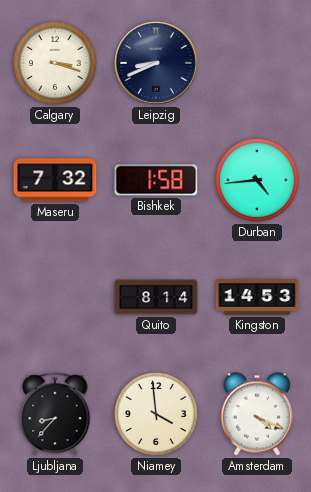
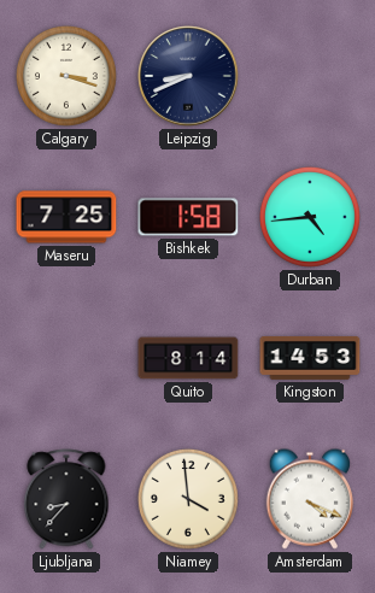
Maseru: 7:32 -> 7:25 (66, 217)
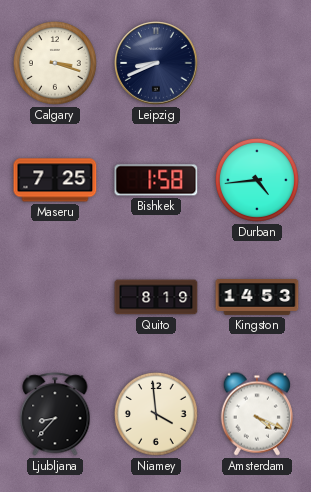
Quito: 8:14 -> 8:19 (156, 297)
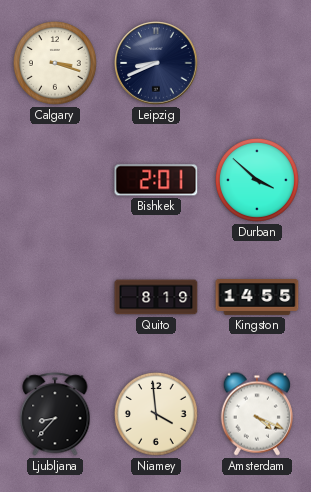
Maseru: 7:25 -> none (55, 180)
Bishkek: 1:58 -> 2:01 (156, 180)
Durban: 4:44 -> 3:52 (257, 180)
Kingston: 14:53 -> 14:55 (257, 297)
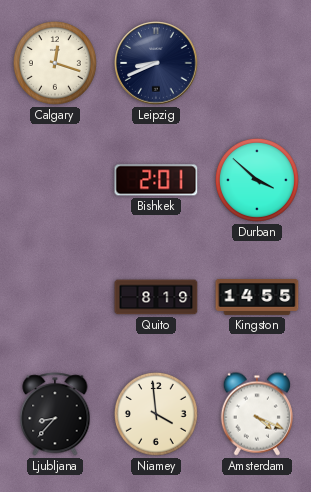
Calgary: 3:18 -> 12:18 (55, 63)
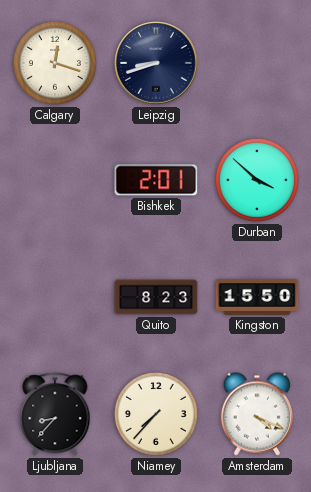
Leipzig: 8:41 -> 8:42 (156, 63)
Quito: 8:19 -> 8:23 (156, 297)
Kingston: 14:55 -> 15:50 (257, 297)
Niamey: 3:59 -> 7:37 (156, 414)
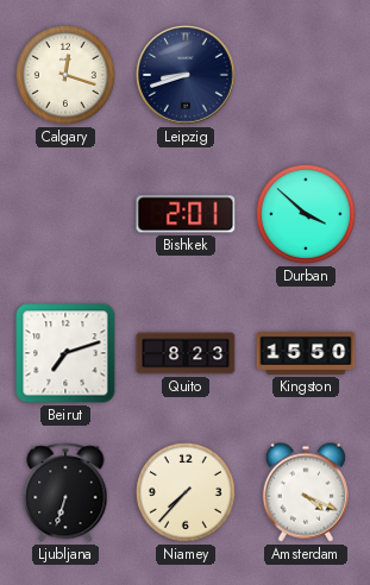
Beirut: none -> 7:12 (65, 353)
Ljubljana: 8:37 -> 6:33 (65, 492)
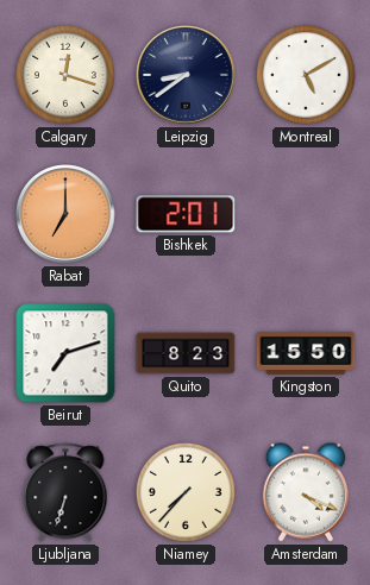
Leipzig: 8:42 -> 8:39 (186, 75)
Montreal: none -> 5:10 (306, 75)
Rabat: none -> 7:00 (65, 214)
Durban: 3:52 -> none (306, 214)
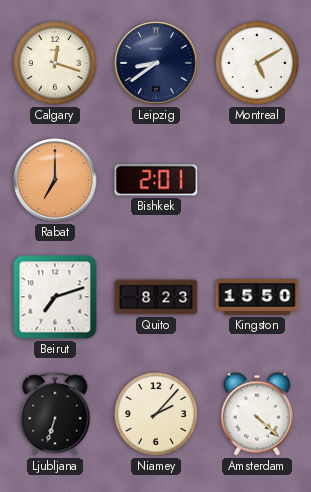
Niamey: 7:37 -> 2:07 (156, 414)
Amsterdam: 4:19 -> 4:22 (256, 414)
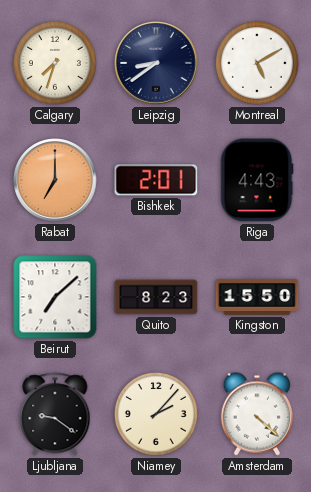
Calgary: 12:18 -> 7:33 (55, 63)
Riga: none -> 4:43 (257, 180)
Beirut: 7:12 -> 7:08 (55, 297)
Ljubljana: 6:33 -> 9:21 (55, 414)
